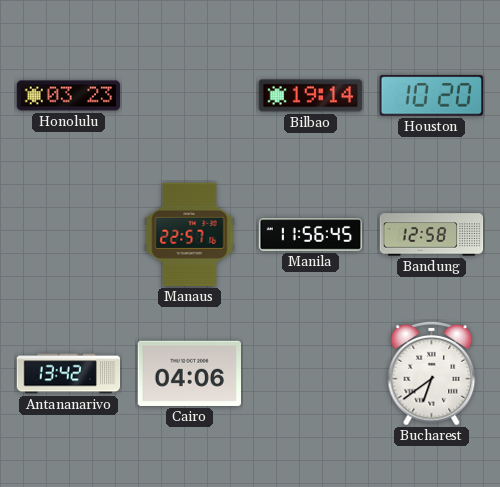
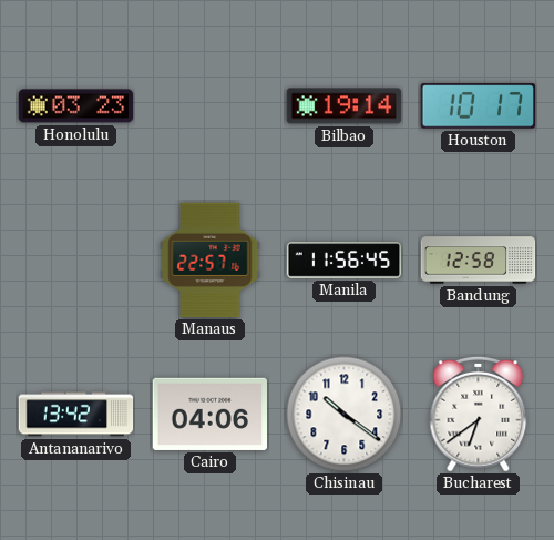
Houston: 10:20 -> 10:17 (478, 106)
Chisinau: none -> 10:21 (345, 415)
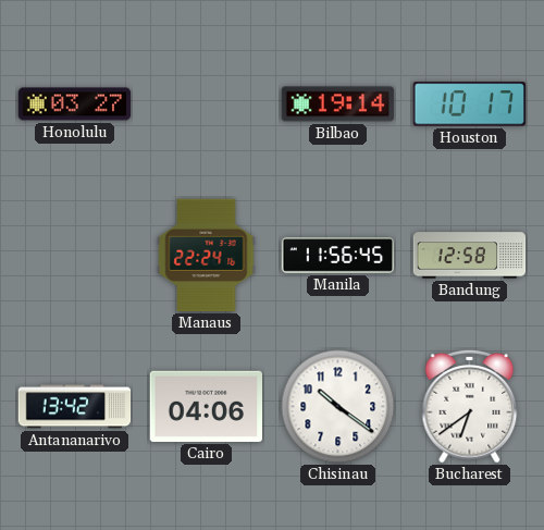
Honolulu: 03:23 -> 03:27 (75, 104)
Manaus: 22:57 -> 22:24 (207, 256)
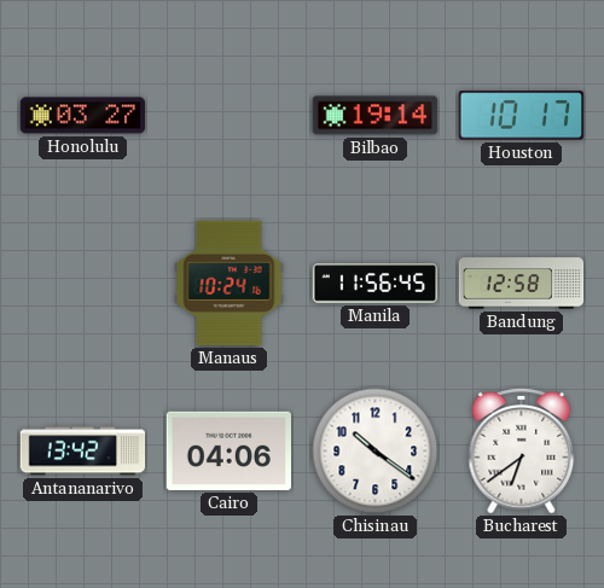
Manaus: 22:24 -> 10:24 (230, 284)
